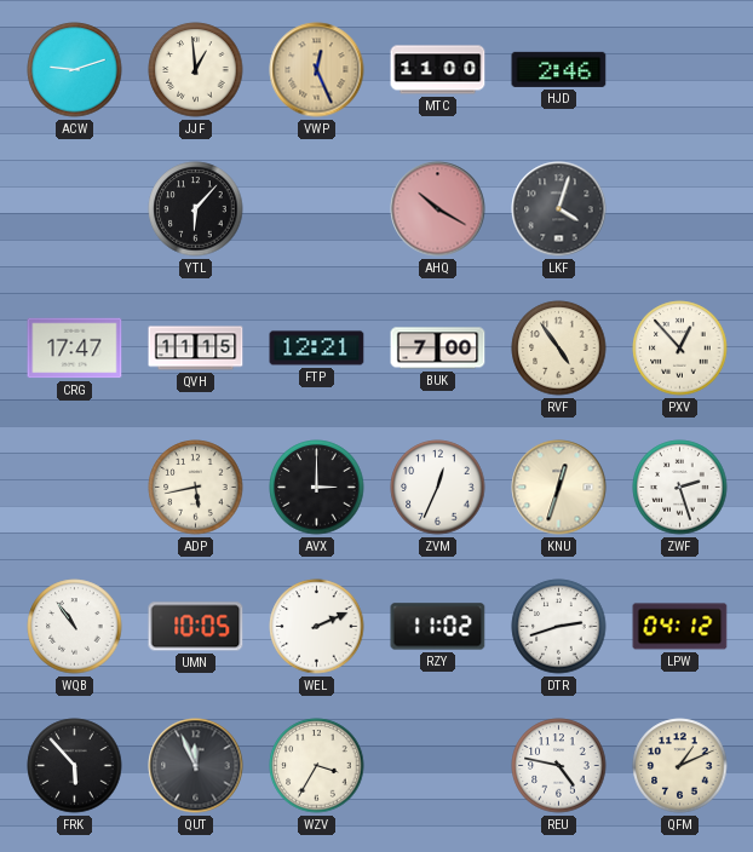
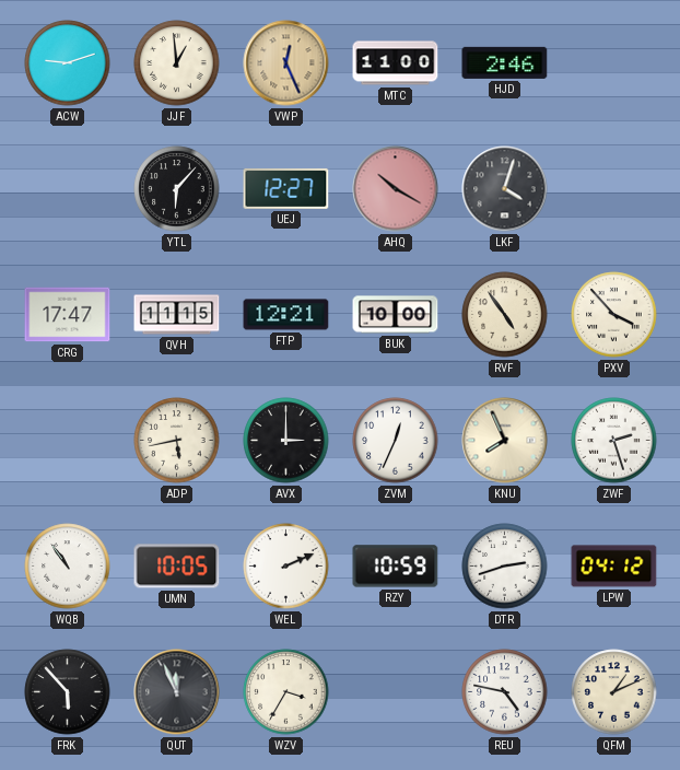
UEJ: none -> 12:27 (286, 188)
BUK: 7:00 -> 10:00 (396, 315)
PXV: 12:53 -> 3:53 (614, 315)
KNU: 12:33 -> 7:56 (505, 441)
RZY: 11:02 -> 10:59 (396, 567)
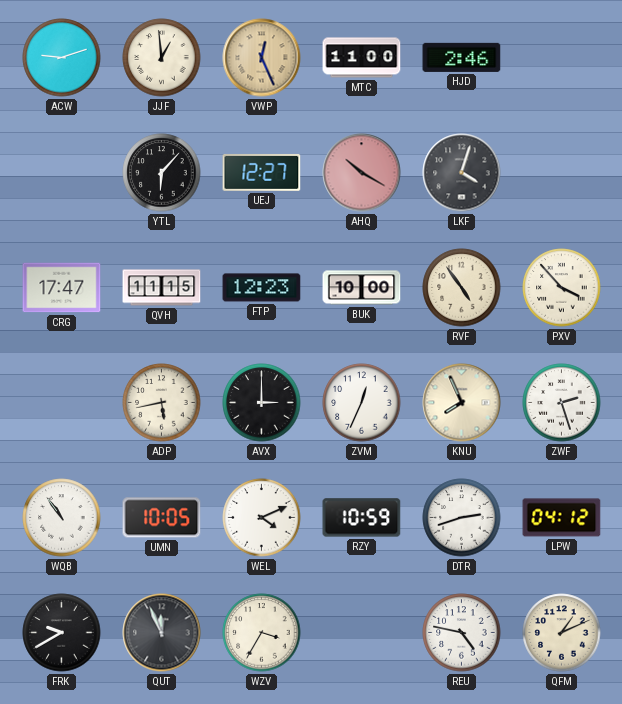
FTP: 12:21 -> 12:23 (262, 288)
WEL: 2:11 -> 4:11 (262, 518)
FRK: 5:53 -> 9:40 (62, 633)
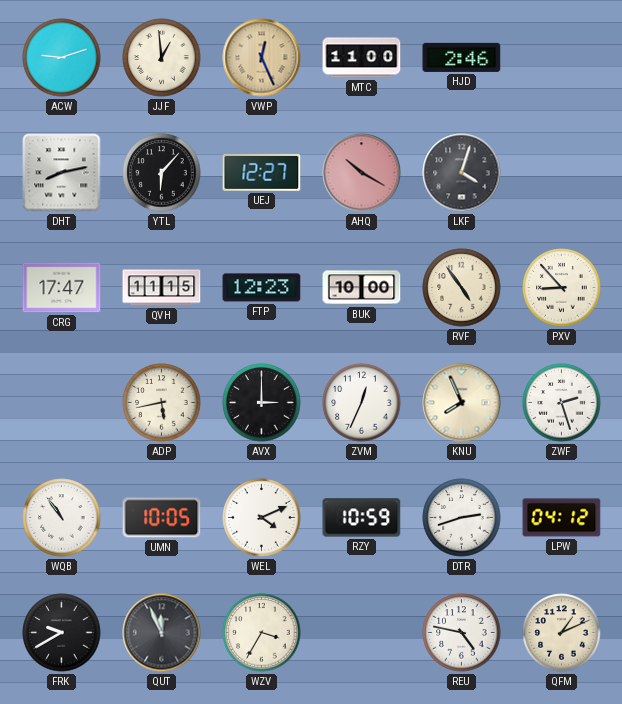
DHT: none -> 8:13 (62, 173)
PXV: 3:53 -> 8:53 (562, 288)
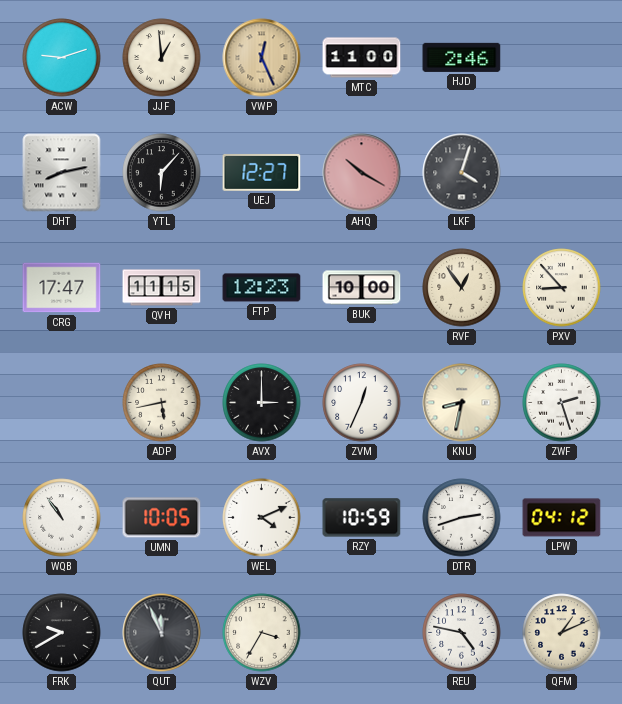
RVF: 4:54 -> 12:54 (462, 288)
KNU: 7:56 -> 8:32 (462, 403)
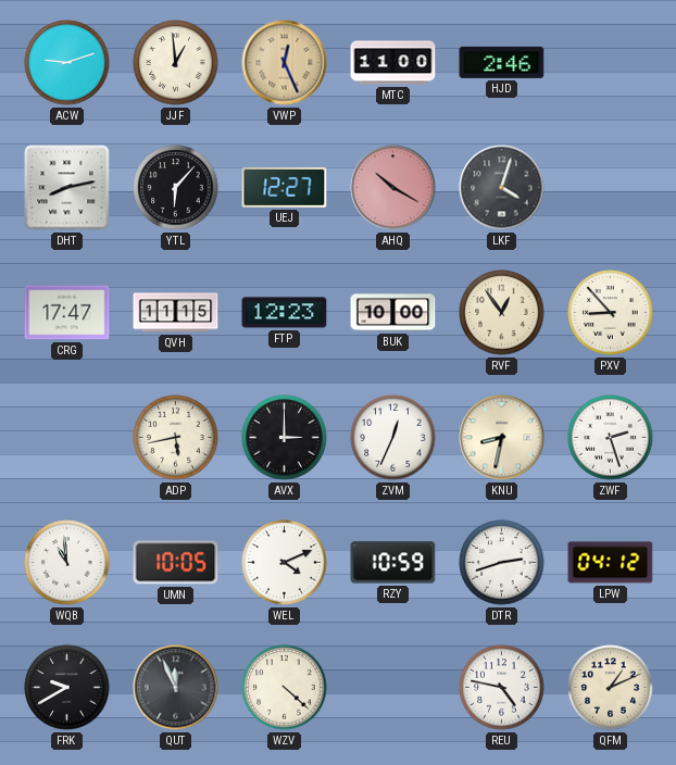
WQB: 10:54 -> 10:59 (67, 563)
WZV: 3:35 -> 4:22 (285, 688)
